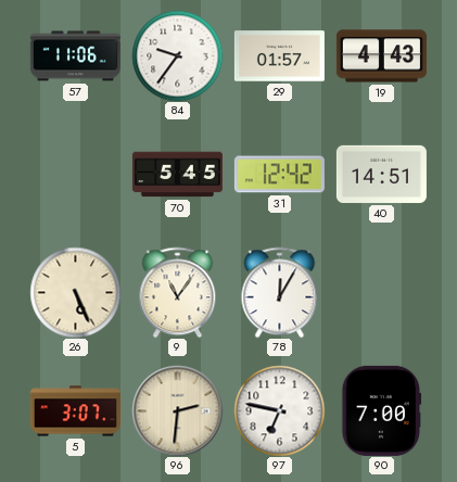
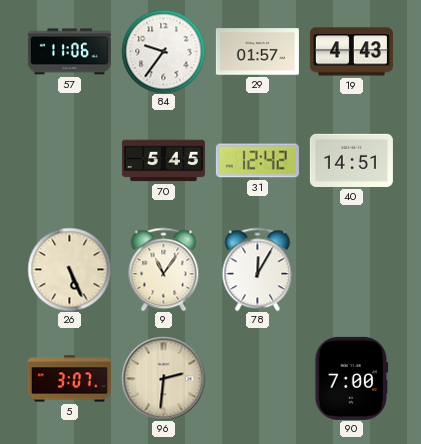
97: 6:47 -> none (279, 410)
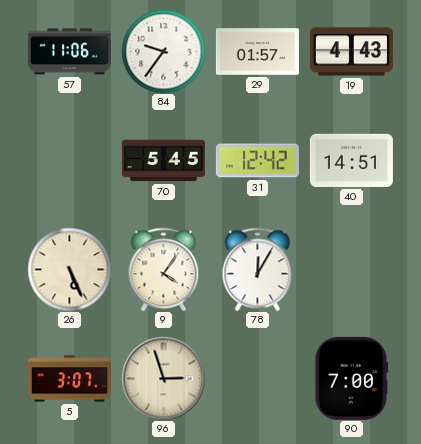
9: 11:06 -> 4:06 (164, 269)
96: 2:31 -> 2:57 (163, 378)
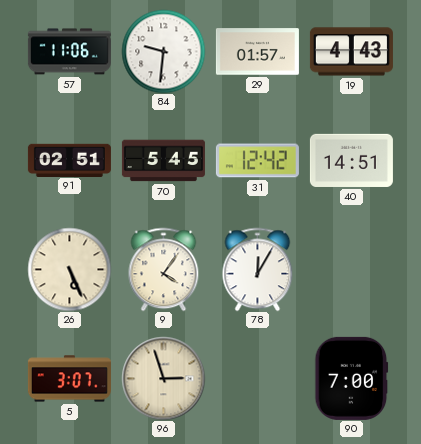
84: 9:36 -> 9:31 (163, 51)
91: none -> 02:51 (69, 160)
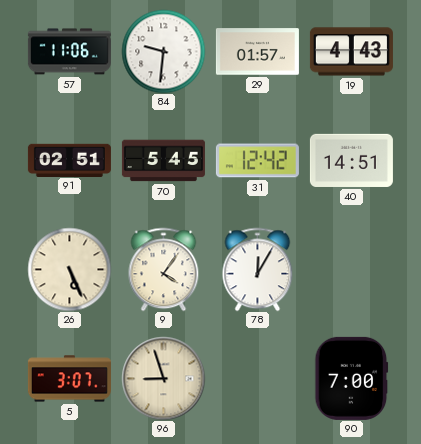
96: 2:57 -> 8:57 (163, 378)
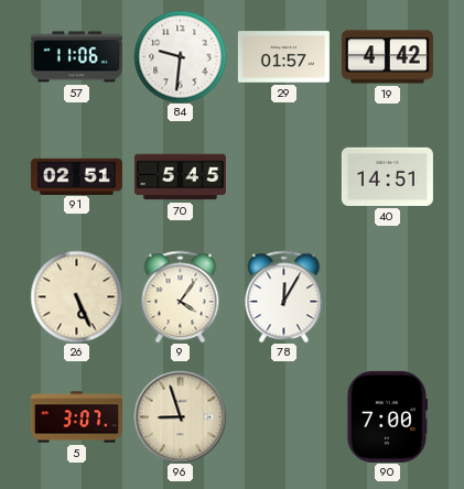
19: 4:43 -> 4:42 (387, 57)
31: 12:42 -> none (257, 161)
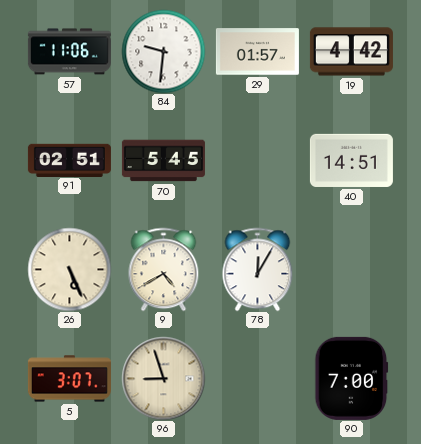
9: 4:06 -> 4:40 (164, 269)
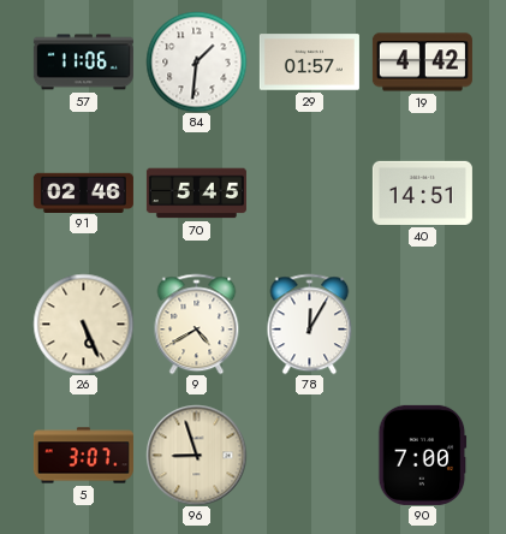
84: 9:31 -> 1:31 (196, 61)
91: 02:51 -> 02:46 (83, 192)
